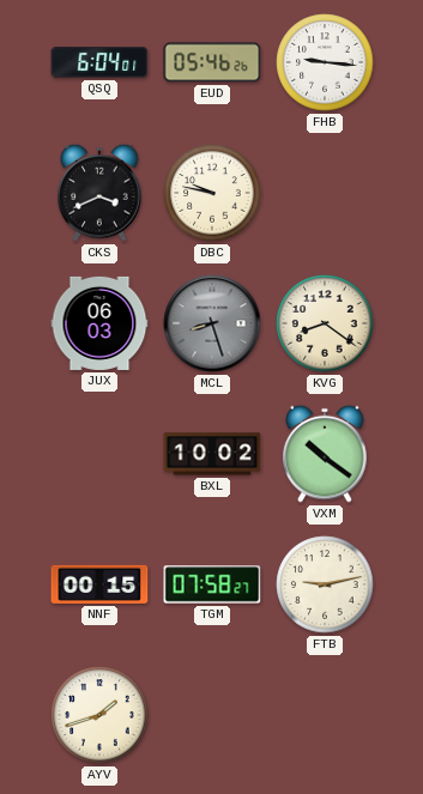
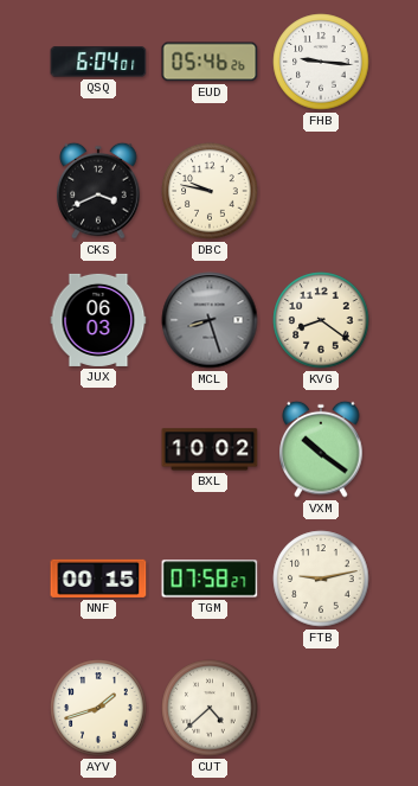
CUT: none -> 4:38 (210, 708)
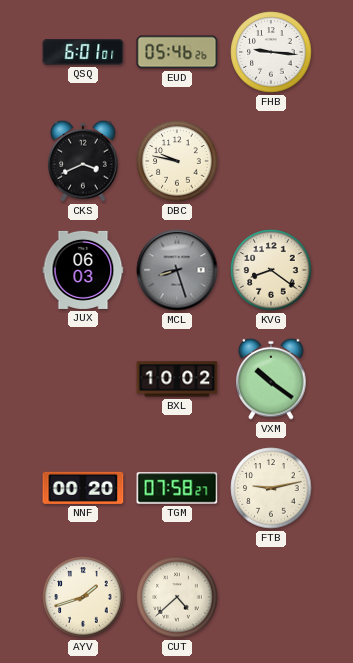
QSQ: 6:04 -> 6:01 (83, 52)
NNF: 00:15 -> 00:20 (83, 488)
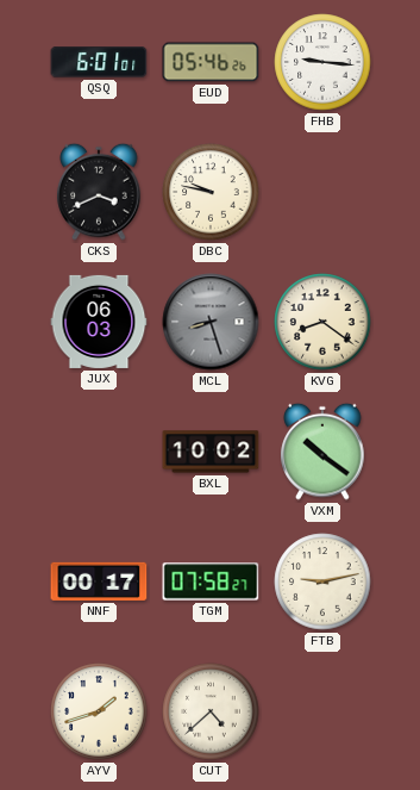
NNF: 00:20 -> 00:17 (99, 581)
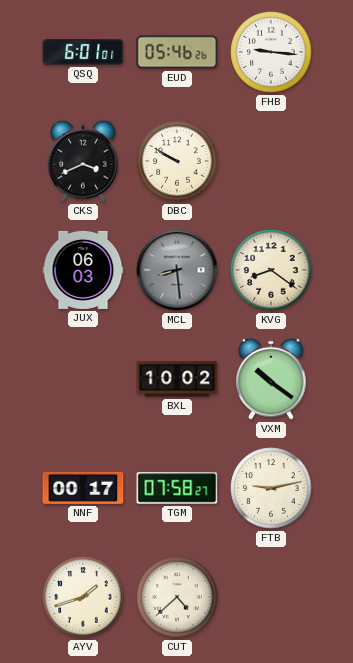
DBC: 9:47 -> 9:50 (177, 161)
MCL: 8:27 -> 8:29 (177, 270)
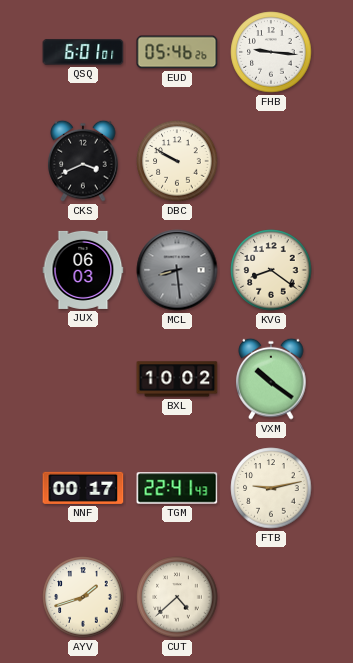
TGM: 07:58 -> 22:41 (177, 488)
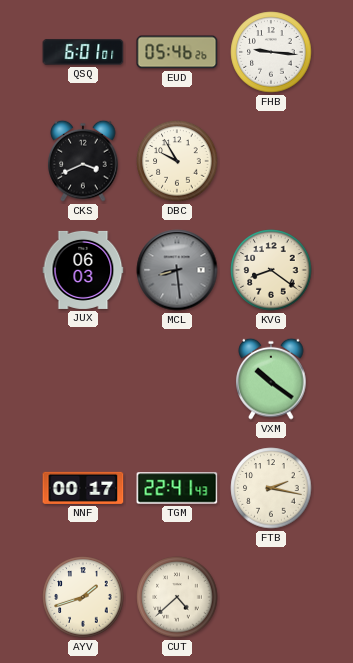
DBC: 9:50 -> 9:55 (177, 161)
BXL: 10:02 -> none (177, 379)
FTB: 9:13 -> 2:17 (271, 488)
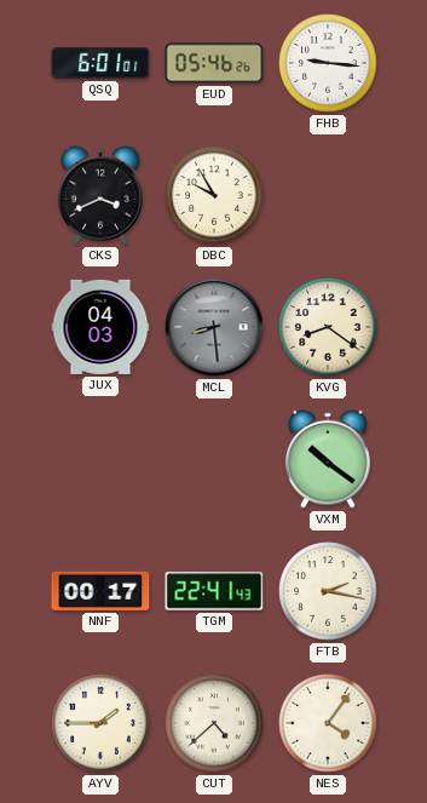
JUX: 06:03 -> 04:03 (100, 327)
AYV: 1:42 -> 1:45 (100, 723)
NES: none -> 4:06 (328, 723)
